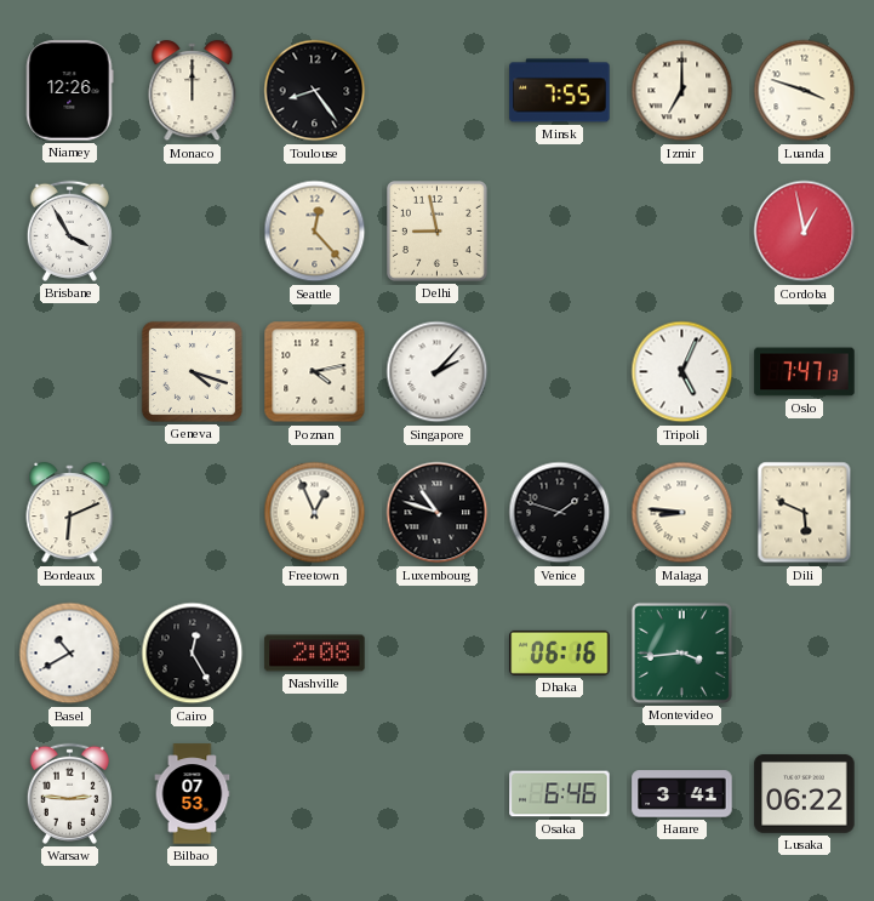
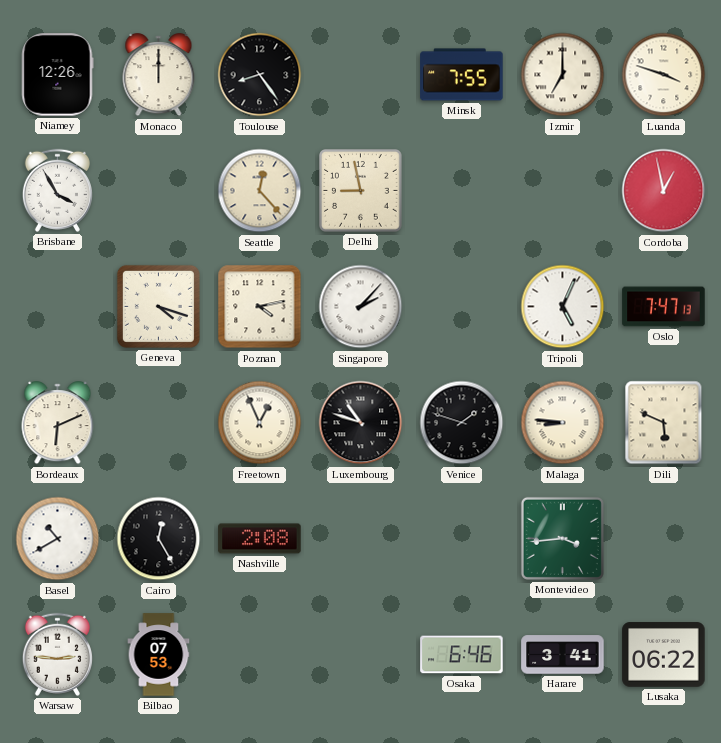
Dhaka: 06:16 -> none (560, 652)
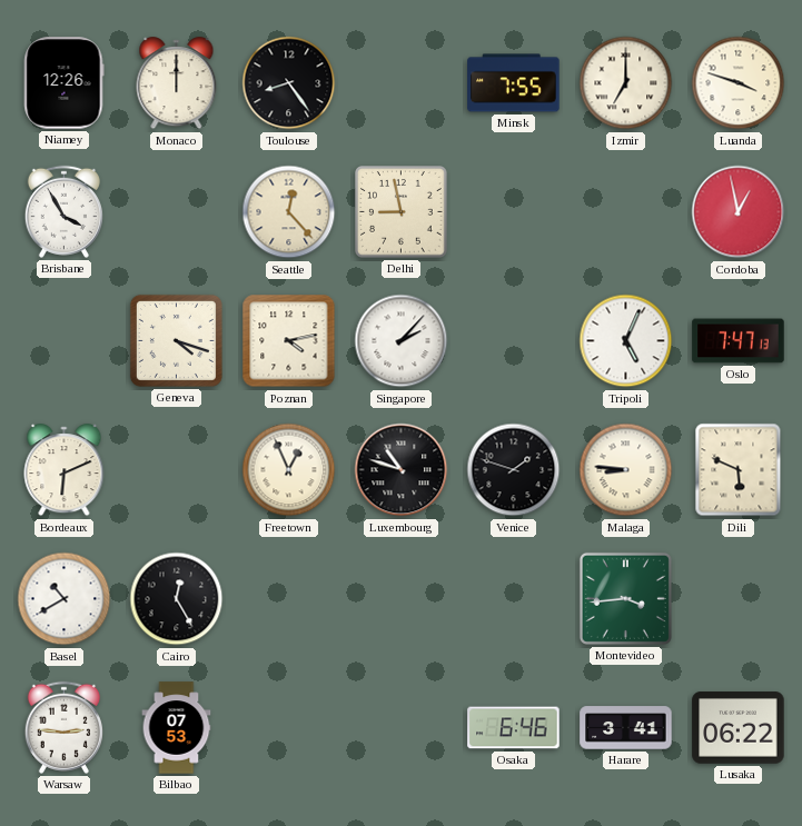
Nashville: 2:08 -> none (260, 539)
